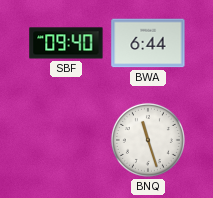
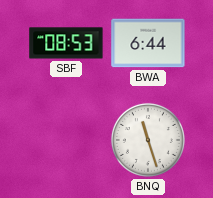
SBF: 09:40 -> 08:53 (66, 43)
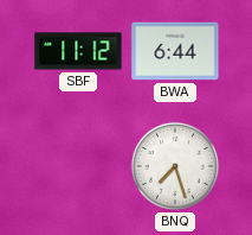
SBF: 08:53 -> 11:12 (78, 51)
BNQ: 11:27 -> 7:27 (175, 166)
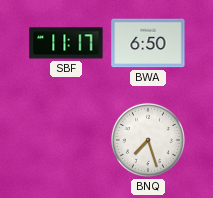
SBF: 11:12 -> 11:17 (66, 43)
BWA: 6:44 -> 6:50 (148, 43)
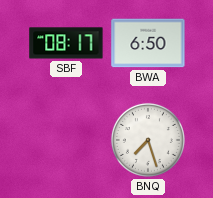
SBF: 11:17 -> 08:17 (66, 43)
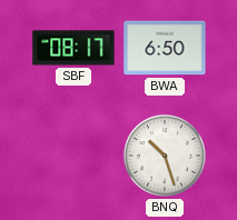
BNQ: 7:27 -> 10:27 (165, 156)
